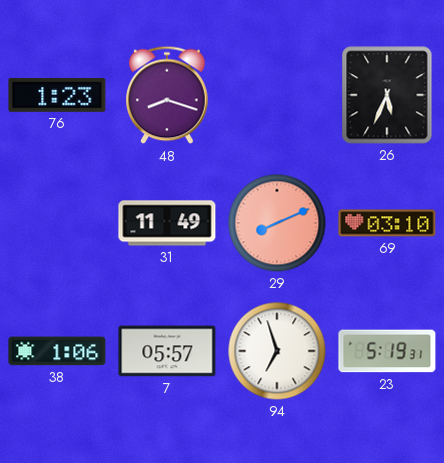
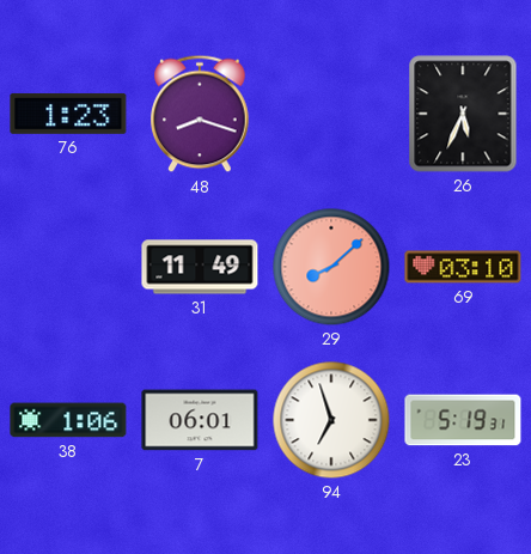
29: 8:11 -> 8:08 (331, 267)
7: 05:57 -> 06:01 (200, 420)
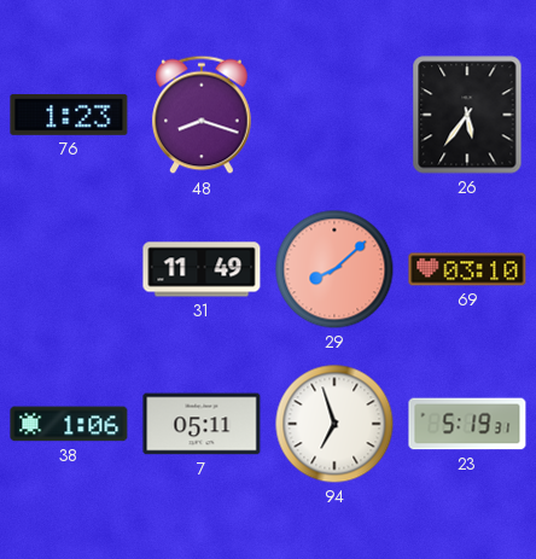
26: 5:34 -> 5:36 (467, 115)
7: 06:01 -> 05:11 (202, 424)
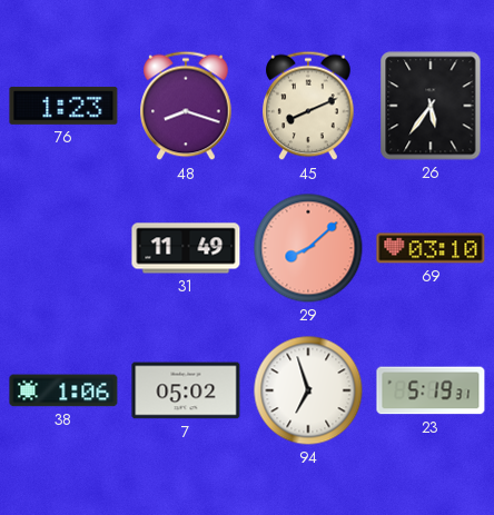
45: none -> 8:11 (308, 106)
7: 05:11 -> 05:02 (186, 390)
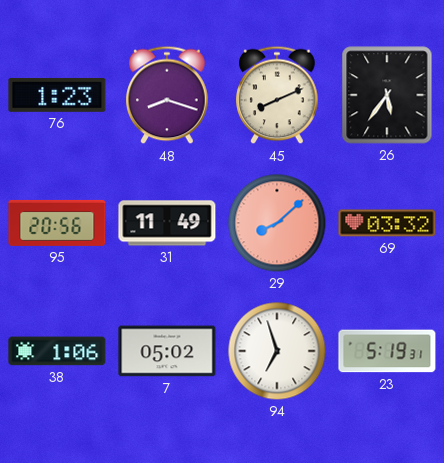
95: none -> 20:56 (57, 223)
69: 03:10 -> 03:32 (387, 223)
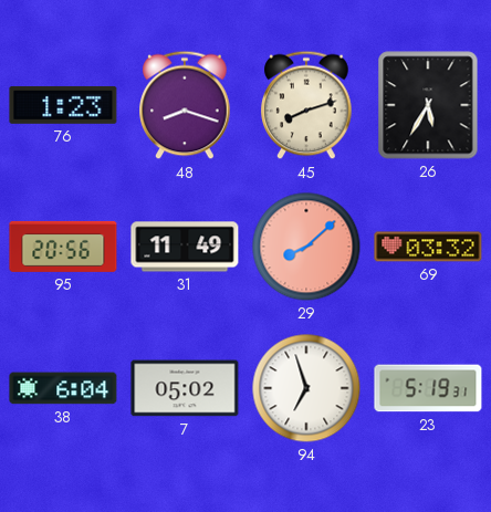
45: 8:11 -> 8:12 (306, 105)
26: 5:36 -> 5:35 (428, 105)
38: 1:06 -> 6:04 (63, 388)
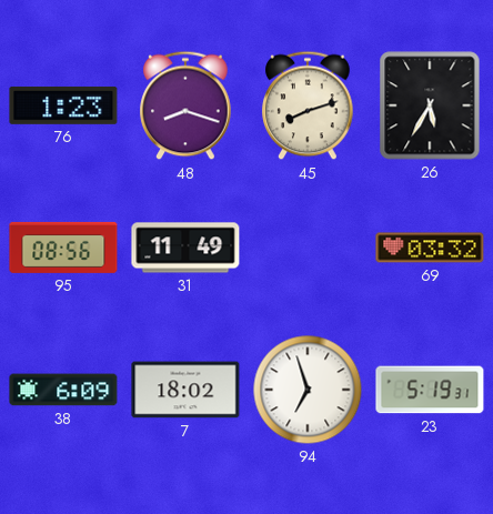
95: 20:56 -> 08:56 (63, 248)
29: 8:08 -> none (306, 247)
38: 6:04 -> 6:09 (63, 390)
7: 05:02 -> 18:02 (185, 390)
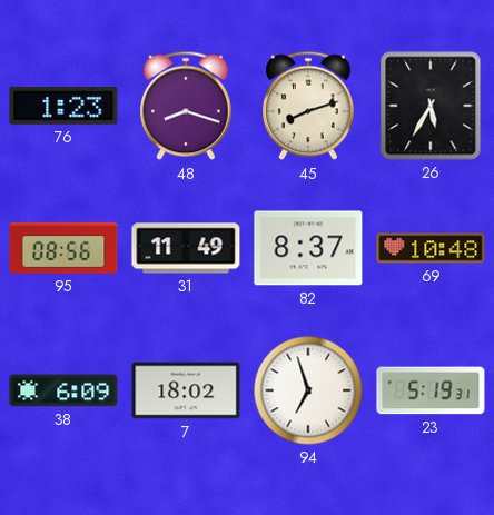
82: none -> 8:37 (308, 248)
69: 03:32 -> 10:48 (431, 248)
